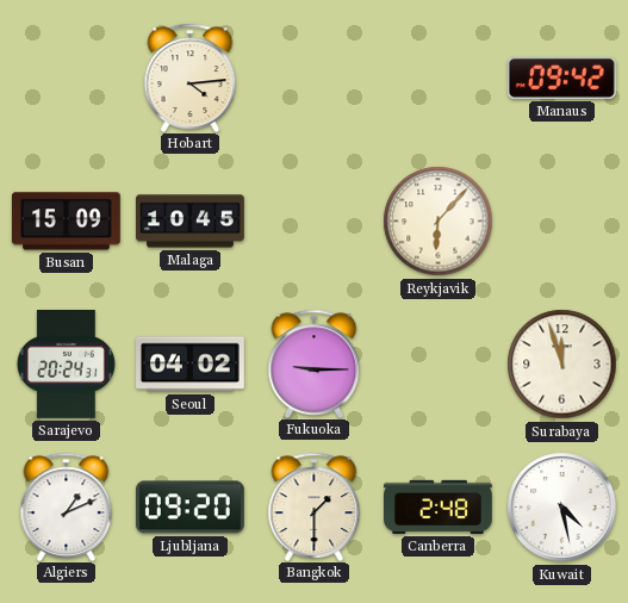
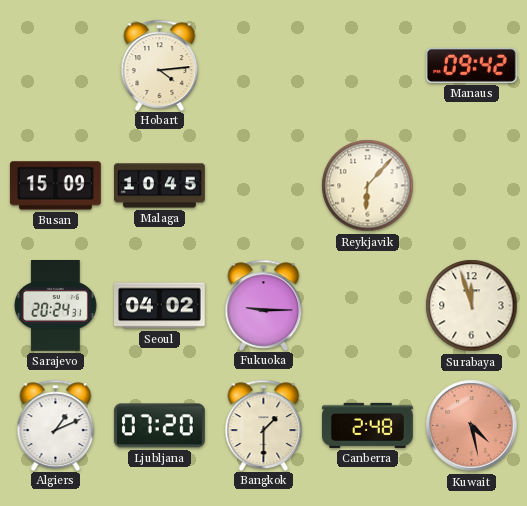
Ljubljana: 09:20 -> 07:20 (159, 426)
Kuwait dial: white -> salmon (472, 426)
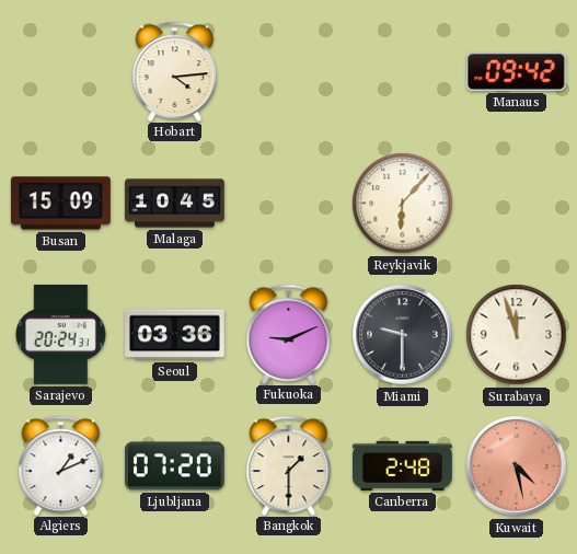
Seoul: 04:02 -> 03:36 (175, 335)
Fukuoka: 9:15 -> 9:11 (289, 334)
Miami: none -> 9:30 (403, 335)
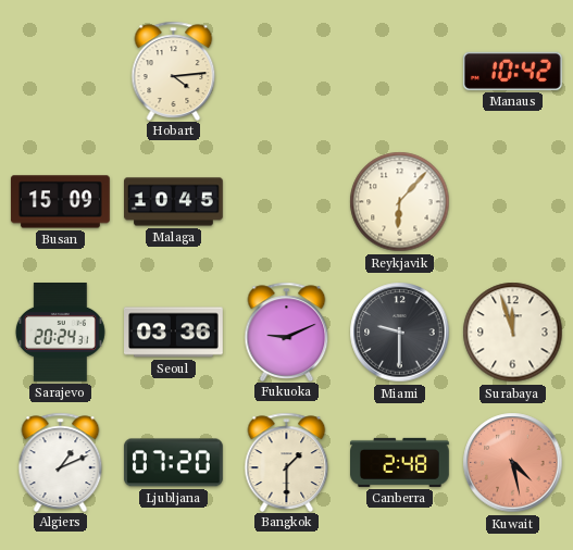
Manaus: 09:42 -> 10:42 (512, 71)
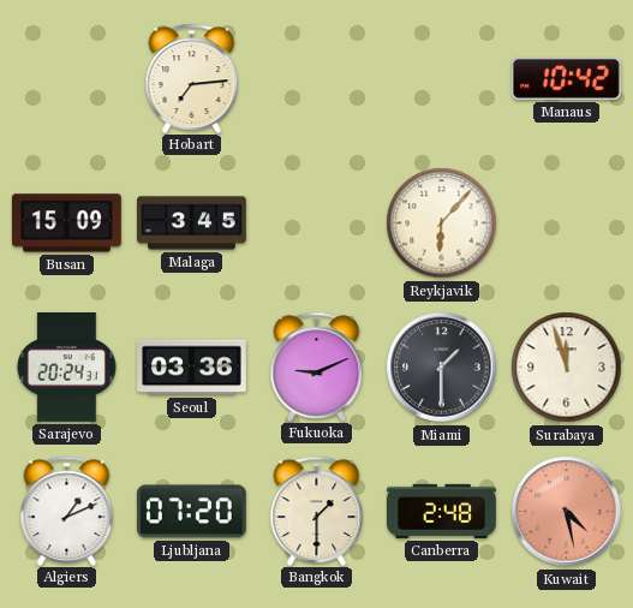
Hobart: 4:14 -> 7:14 (192, 78)
Malaga: 10:45 -> 3:45 (192, 223)
Miami: 9:30 -> 1:30 (442, 368)
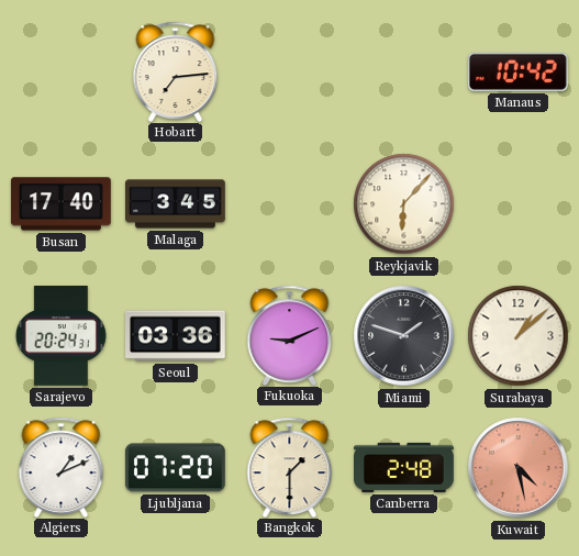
Busan: 15:09 -> 17:40 (60, 204)
Miami: 1:30 -> 1:48 (404, 336)
Surabaya: 11:57 -> 1:08 (519, 336)
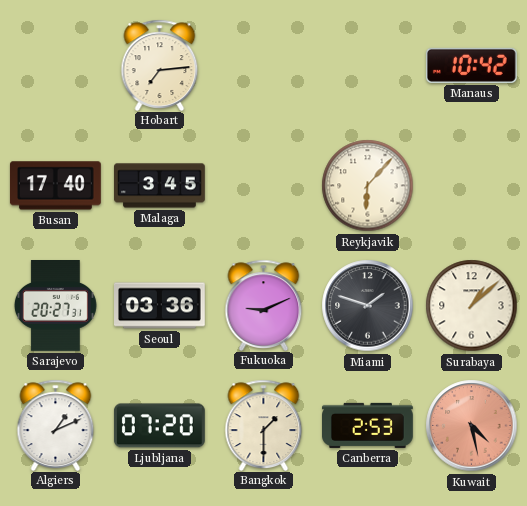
Sarajevo: 20:24 -> 20:27 (55, 306)
Canberra: 2:48 -> 2:53 (368, 425)
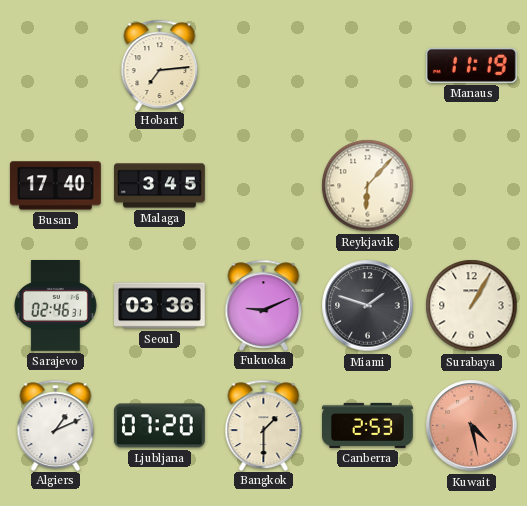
Manaus: 10:42 -> 11:19 (471, 65)
Sarajevo: 20:27 -> 02:46 (55, 306)
Surabaya: 1:08 -> 1:05 (472, 306)
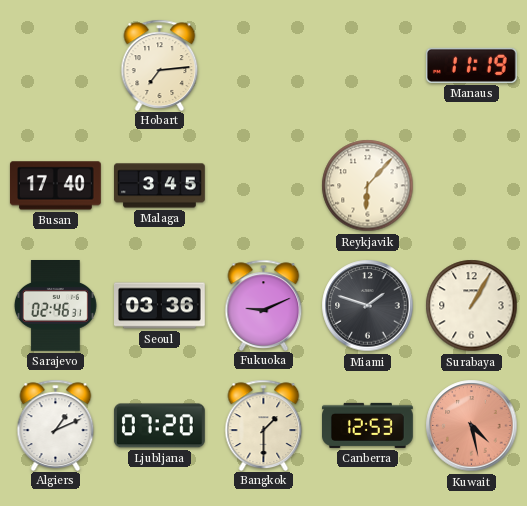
Canberra: 2:53 -> 12:53 (368, 425)
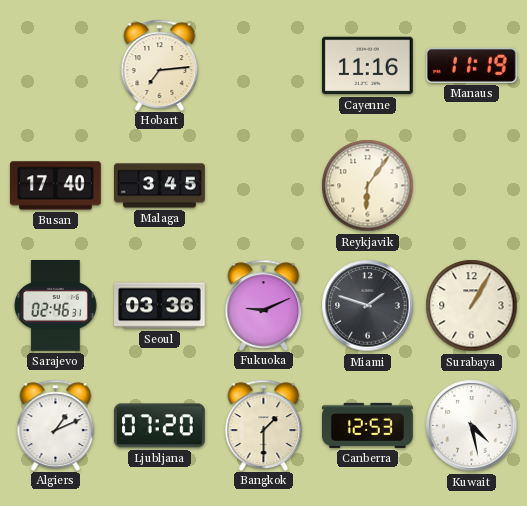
Cayenne: none -> 11:16 (367, 66)
Reykjavik: 6:07 -> 6:06 (368, 186)
Kuwait dial: salmon -> white (472, 426)
